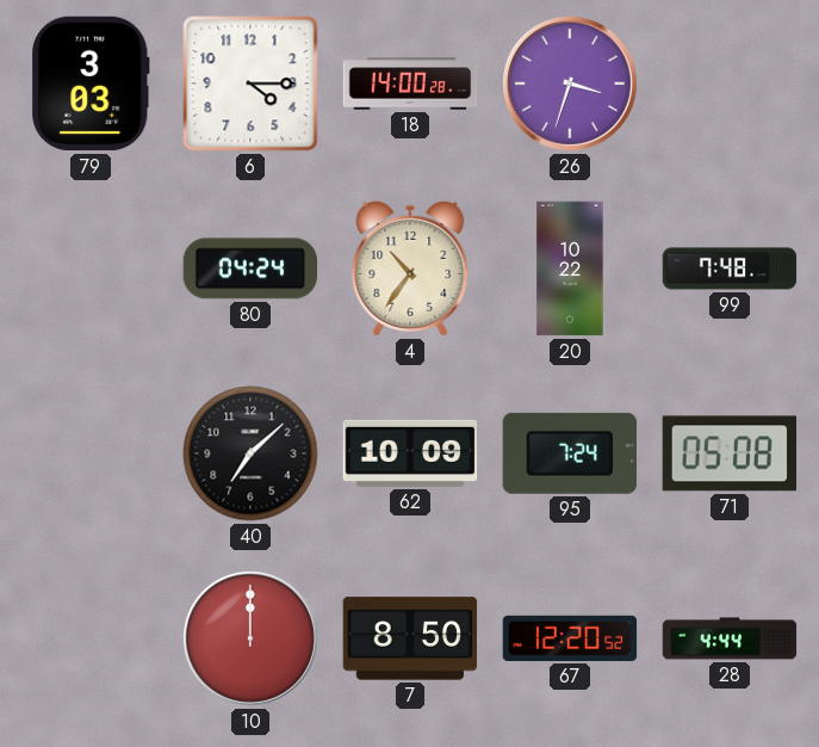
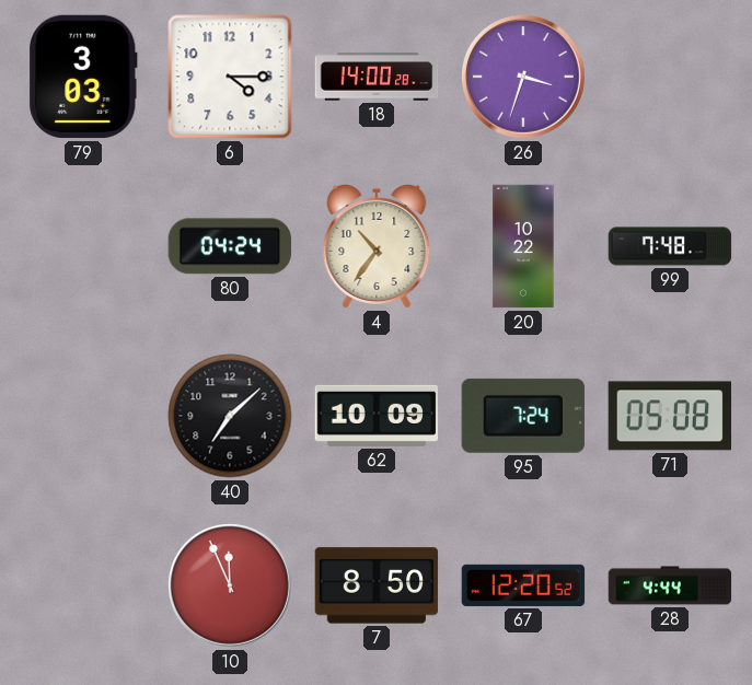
10: 12:00 -> 11:56 (230, 585)
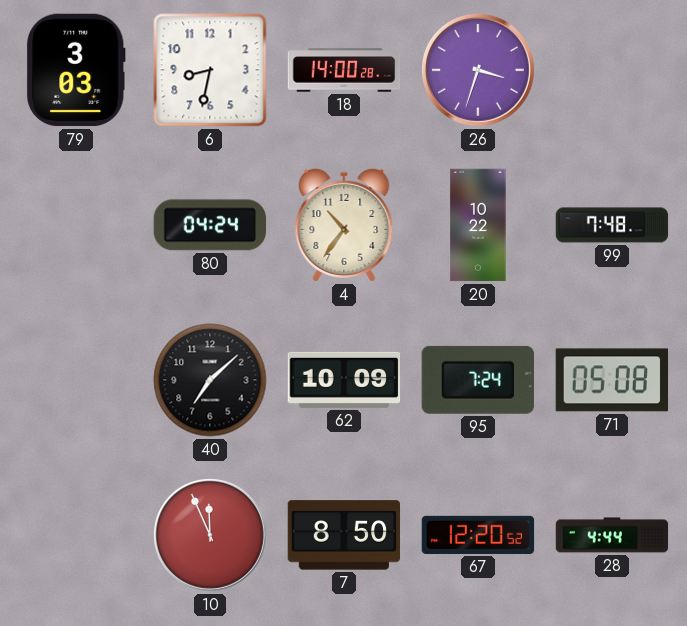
6: 4:15 -> 8:32 (210, 70)
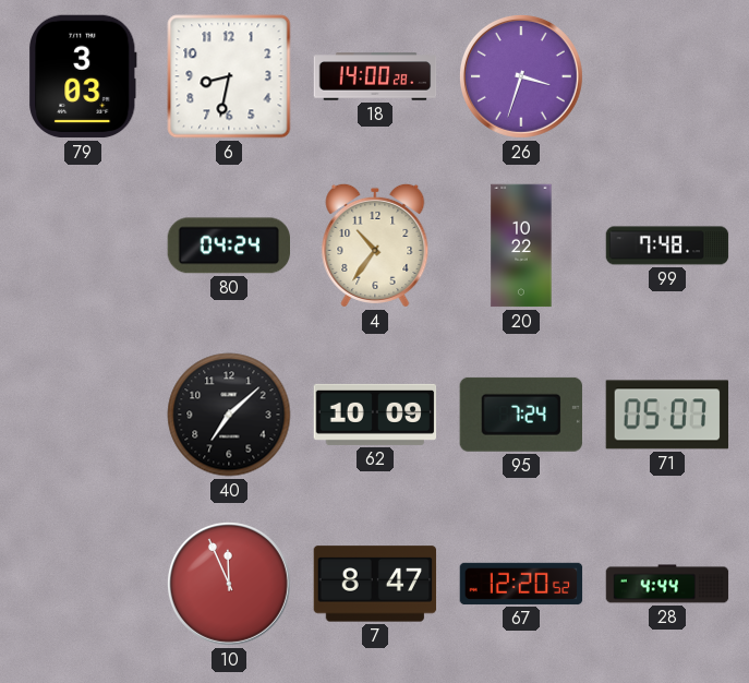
71: 05:08 -> 05:07 (667, 415)
7: 8:50 -> 8:47 (375, 584)
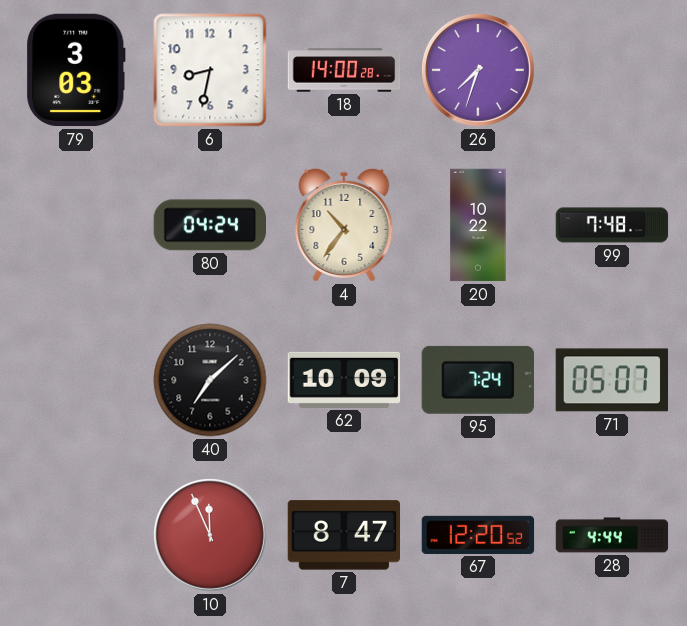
26: 3:33 -> 7:33 (478, 70)
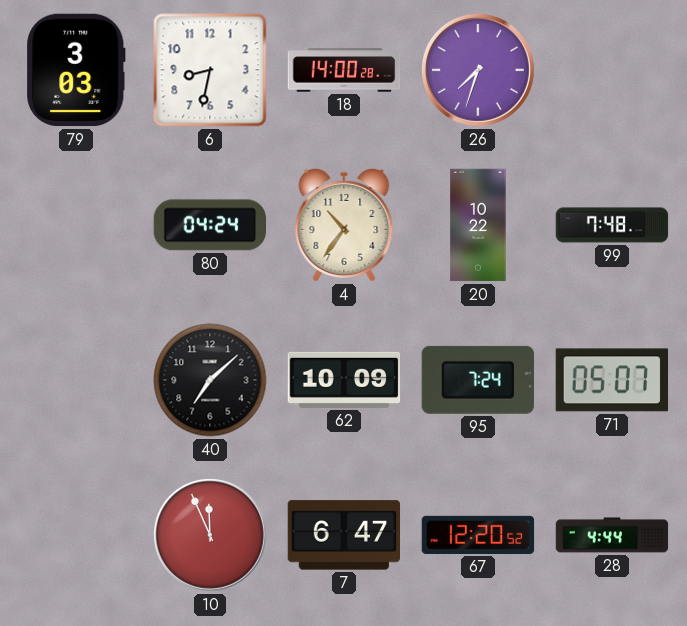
7: 8:47 -> 6:47 (344, 535)
